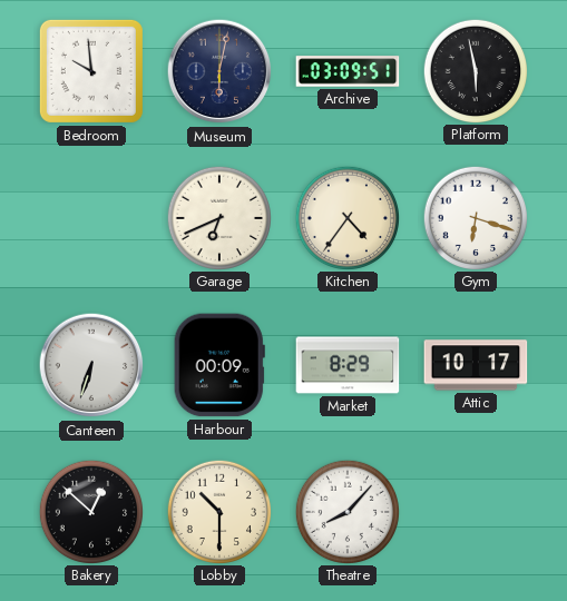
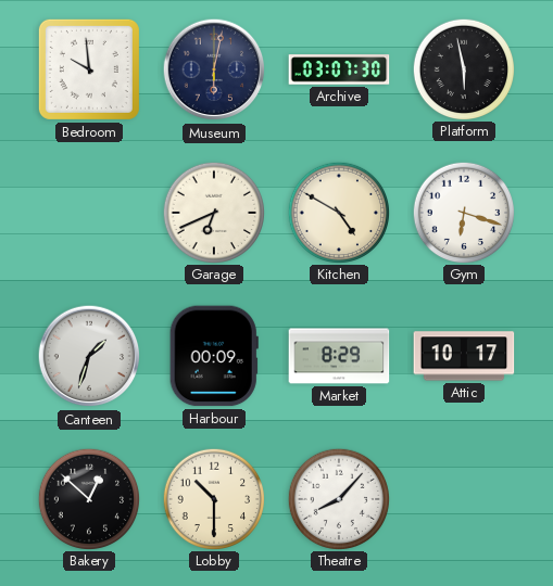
Archive: 03:09 -> 03:07 (339, 69)
Kitchen: 4:36 -> 4:50 (338, 212)
Canteen: 6:33 -> 1:33 (89, 356)
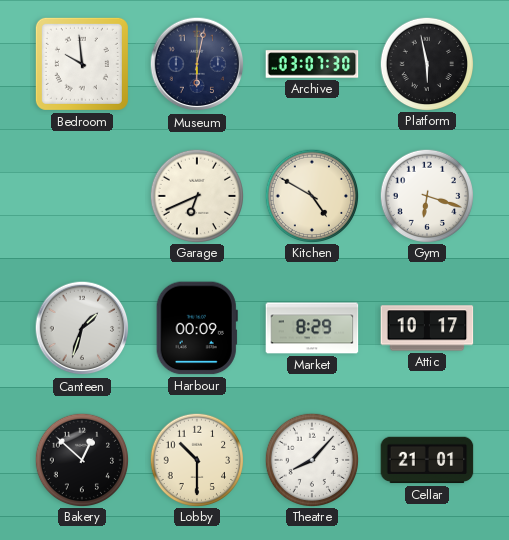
Cellar: none -> 21:01 (427, 460)
